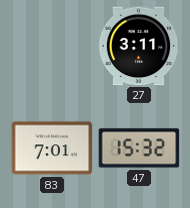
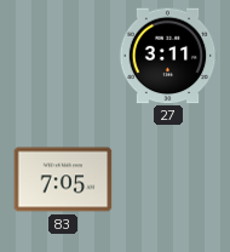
83: 7:01 -> 7:05 (63, 179)
47: 15:32 -> none (139, 148)
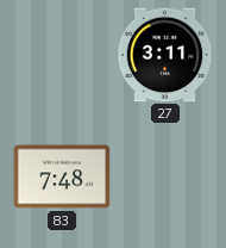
83: 7:05 -> 7:48 (62, 176)
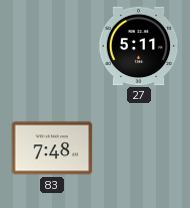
27: 3:11 -> 5:11 (139, 46)
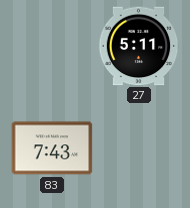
83: 7:48 -> 7:43 (52, 148)
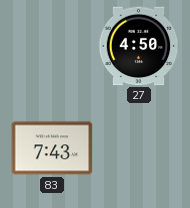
27: 5:11 -> 4:50 (139, 46)
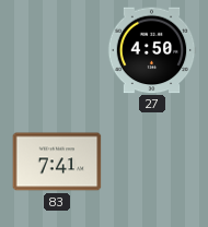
83: 7:43 -> 7:41 (57, 162)
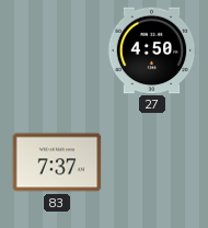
83: 7:41 -> 7:37 (57, 162)
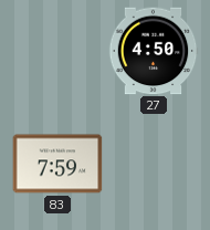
83: 7:37 -> 7:59 (57, 164)
